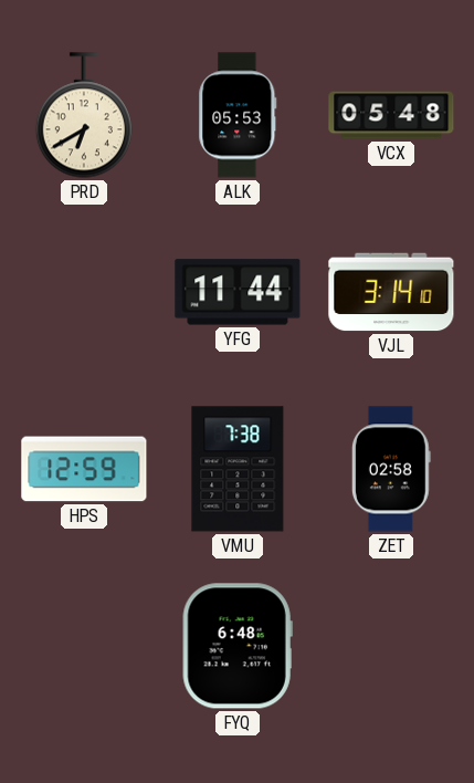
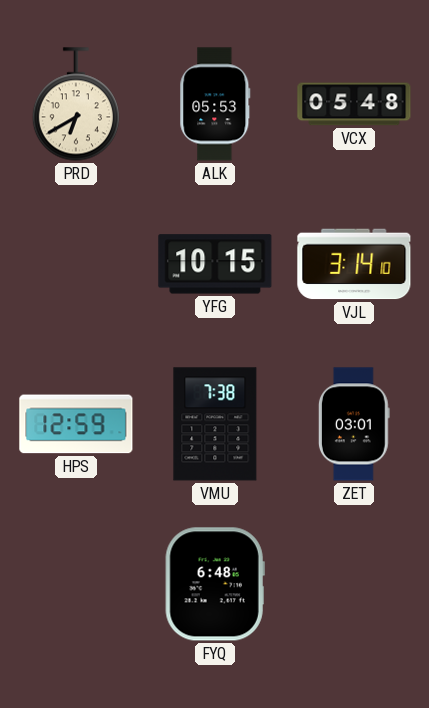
YFG: 11:44 -> 10:15 (215, 264)
ZET: 02:58 -> 03:01 (354, 424)
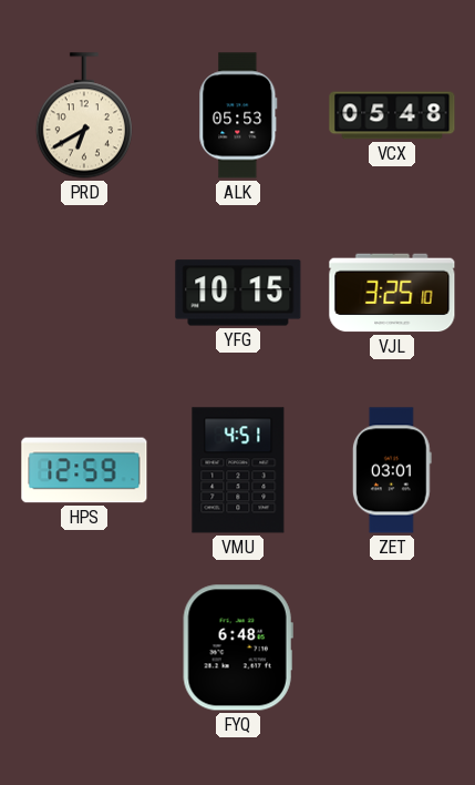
VJL: 3:14 -> 3:25 (392, 293)
VMU: 7:38 -> 4:51 (238, 470)
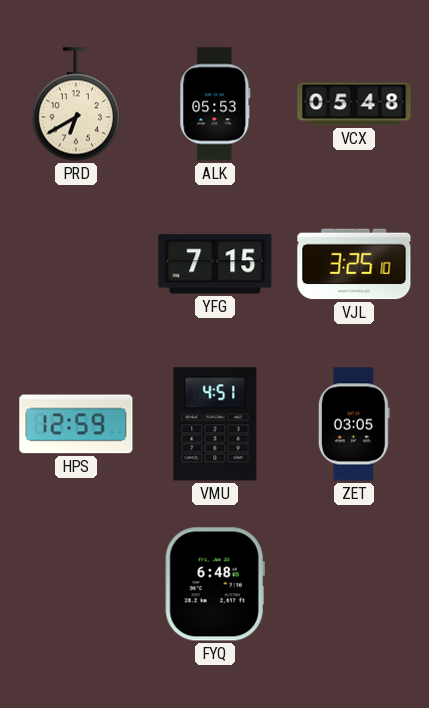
YFG: 10:15 -> 7:15 (215, 264)
ZET: 03:01 -> 03:05 (354, 424)
